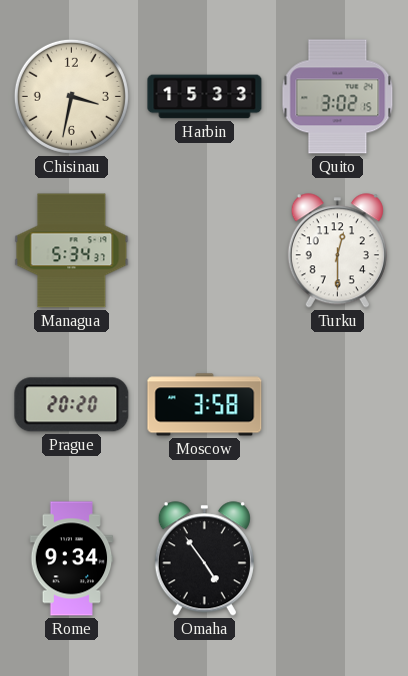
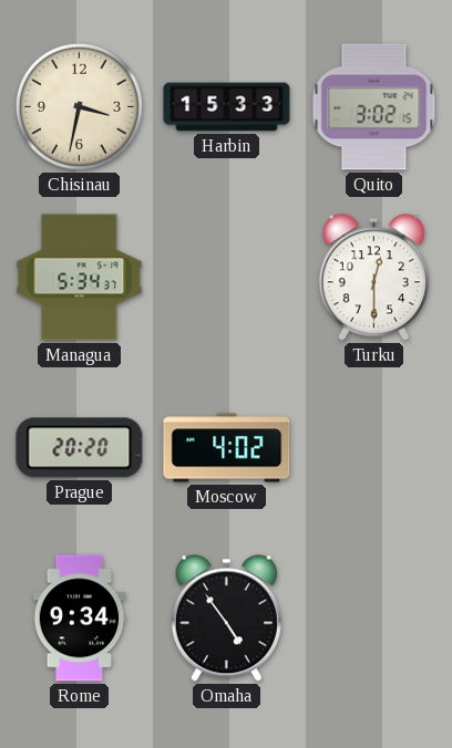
Moscow: 3:58 -> 4:02 (227, 448)
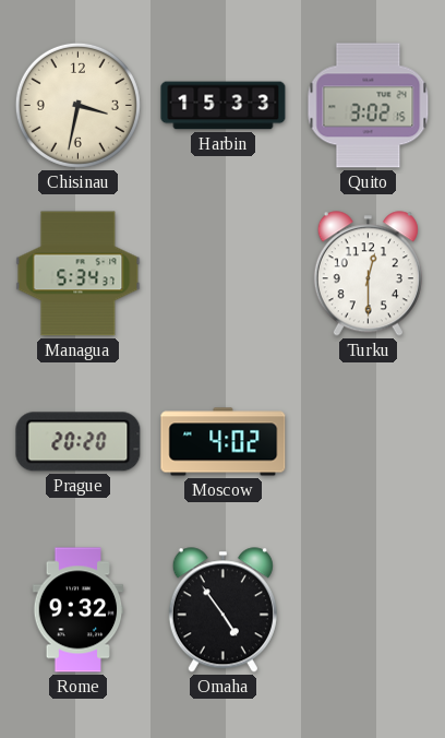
Rome: 9:34 -> 9:32 (79, 610)
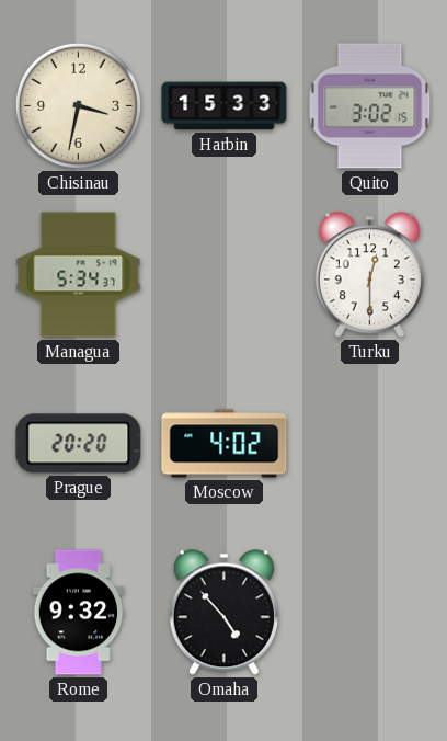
Omaha: 4:54 -> 4:53 (224, 613)
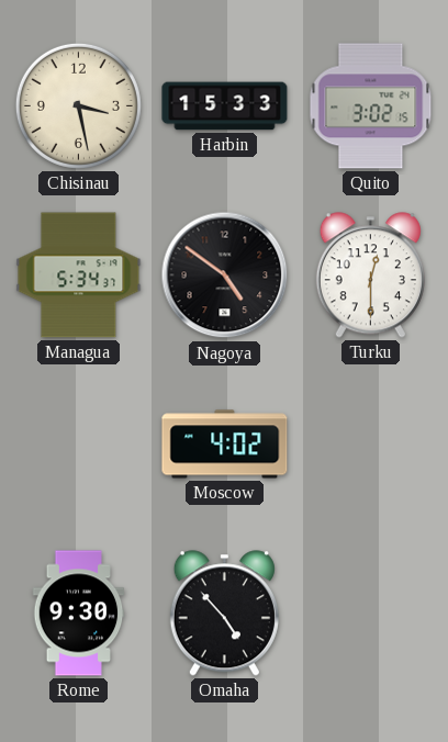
Chisinau: 3:32 -> 3:28 (78, 105)
Nagoya: none -> 4:51 (225, 276)
Prague: 20:20 -> none (79, 444)
Rome: 9:32 -> 9:30 (79, 614)
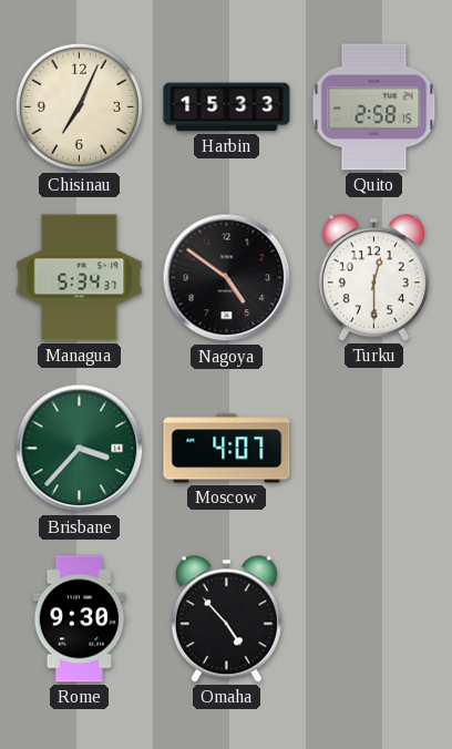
Chisinau: 3:28 -> 7:04 (79, 106)
Quito: 3:02 -> 2:58 (374, 107)
Brisbane: none -> 3:37 (80, 449)
Moscow: 4:02 -> 4:07 (227, 449)
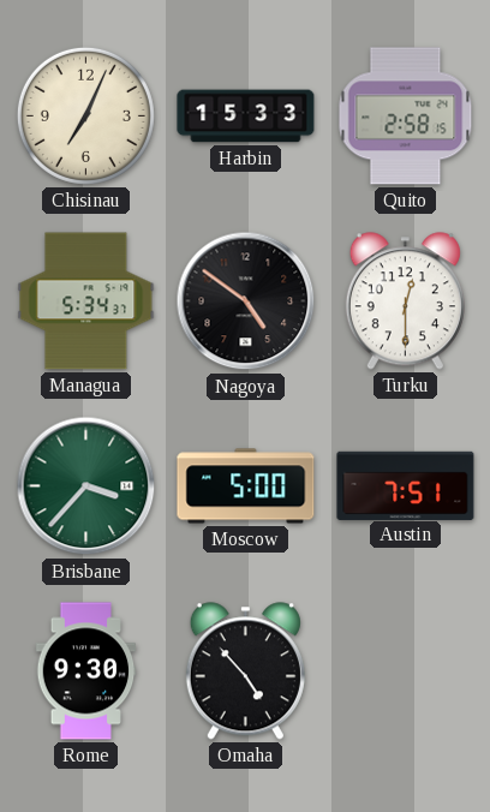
Moscow: 4:07 -> 5:00 (246, 486)
Austin: none -> 7:51 (406, 485)
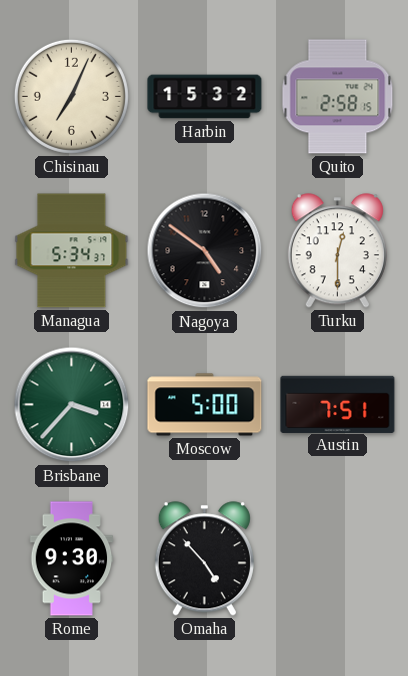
Harbin: 15:33 -> 15:32 (205, 97)
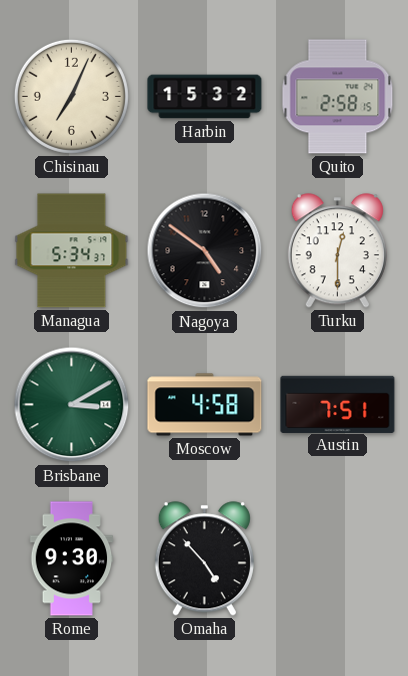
Brisbane: 3:37 -> 3:10 (72, 405)
Moscow: 5:00 -> 4:58 (205, 405)
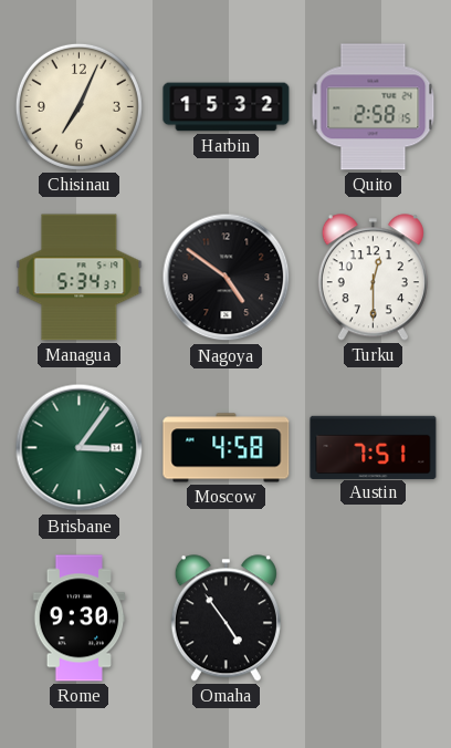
Brisbane: 3:10 -> 3:06 (80, 448)
Omaha: 4:53 -> 4:54 (225, 619)
